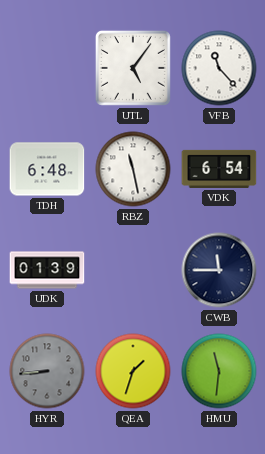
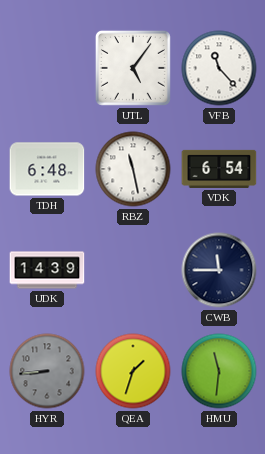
UDK: 01:39 -> 14:39 (47, 270)
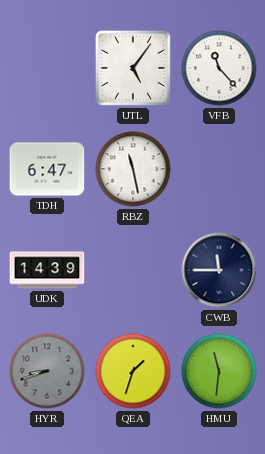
TDH: 6:48 -> 6:47 (47, 169)
VDK: 6:54 -> none (219, 169)
HYR: 8:44 -> 8:42 (47, 371)
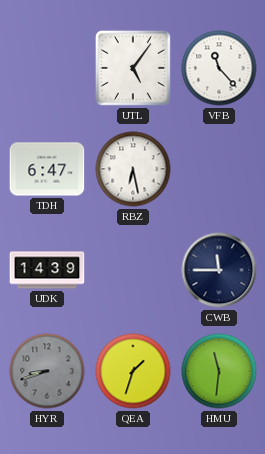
RBZ: 11:28 -> 6:28 (133, 169)
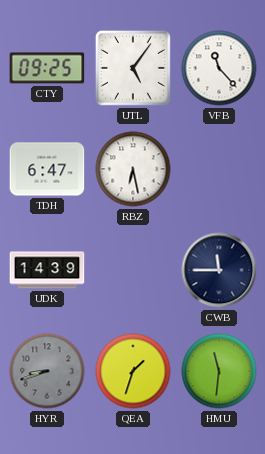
CTY: none -> 09:25 (47, 68)
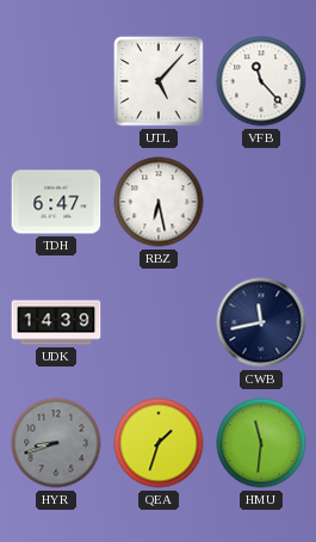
CTY: 09:25 -> none (47, 68)
UTL: 5:06 -> 5:07 (159, 81)
CWB: 11:45 -> 11:43 (261, 322)
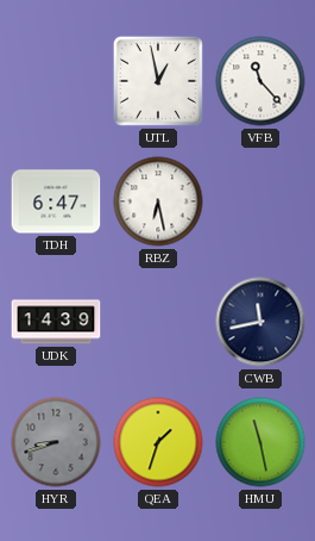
UTL: 5:07 -> 12:58 (158, 81)
HMU: 11:31 -> 11:28 (260, 442)
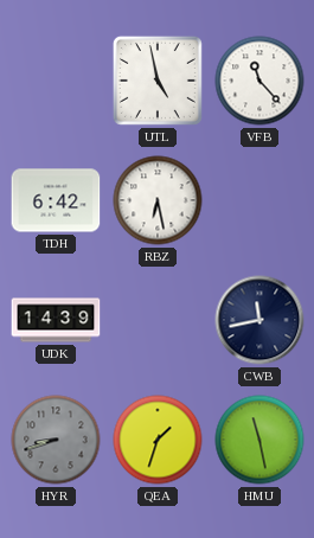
UTL: 12:58 -> 4:58 (158, 81)
TDH: 6:47 -> 6:42 (56, 200)
